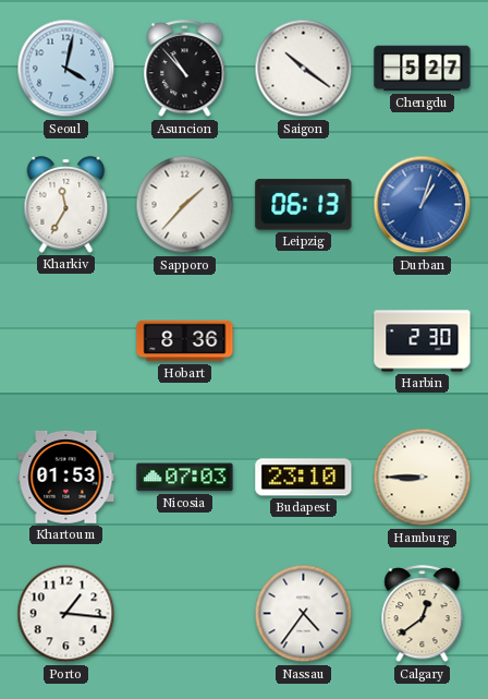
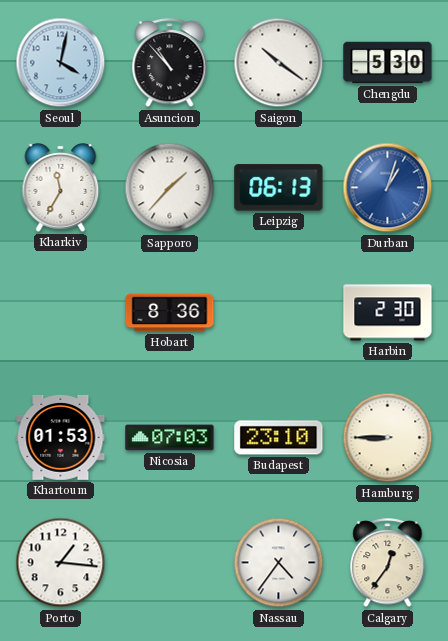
Chengdu: 5:27 -> 5:30 (388, 63)
Calgary: 12:39 -> 12:36 (388, 563)
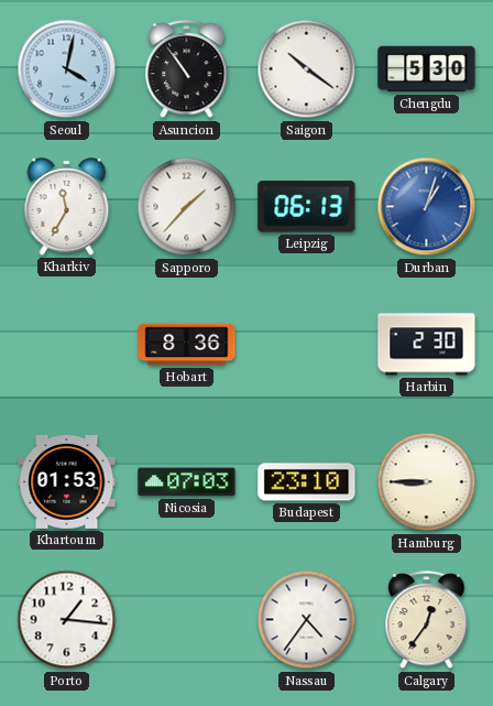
Asuncion: 10:53 -> 10:54 (187, 69)
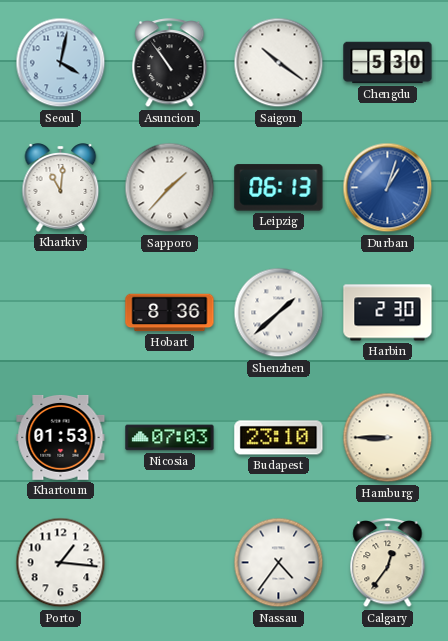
Kharkiv: 11:35 -> 11:01 (61, 188)
Shenzhen: none -> 1:38 (279, 313)
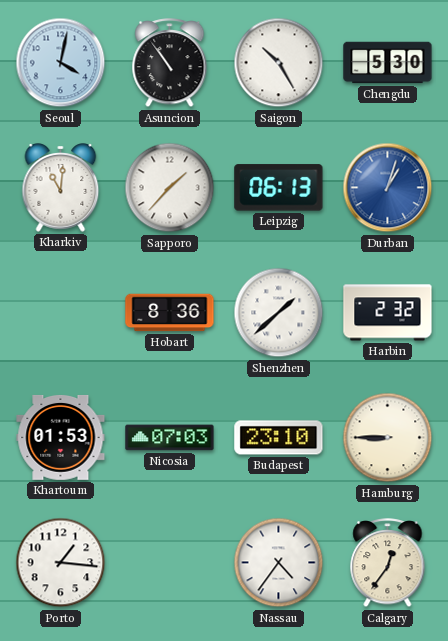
Saigon: 10:21 -> 10:25 (279, 63)
Harbin: 2:30 -> 2:32 (388, 313)
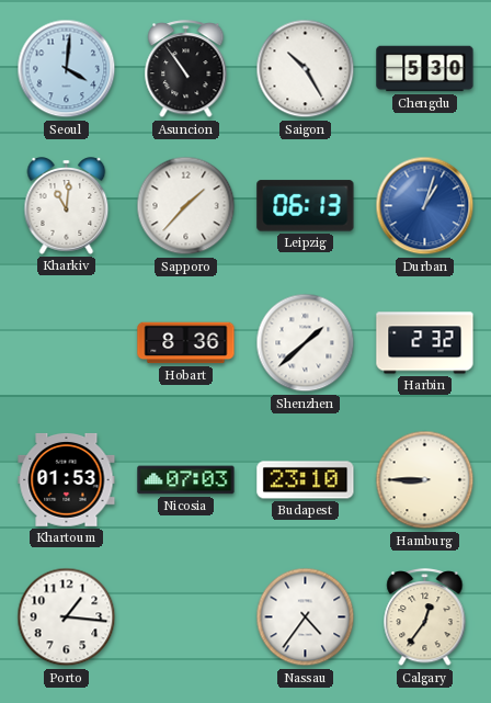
Seoul: 4:02 -> 4:01 (67, 69)
